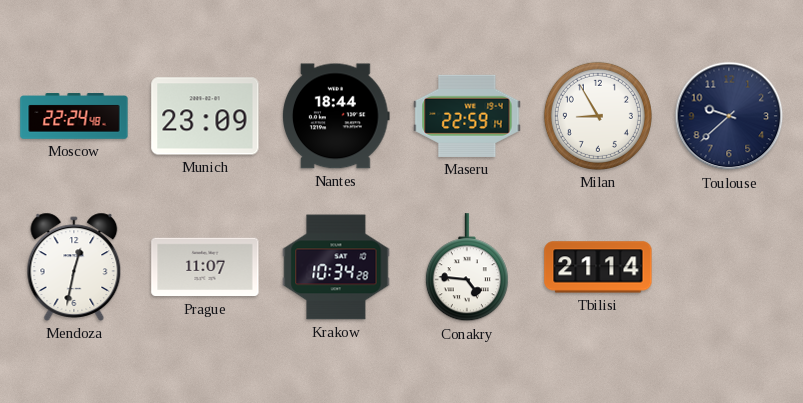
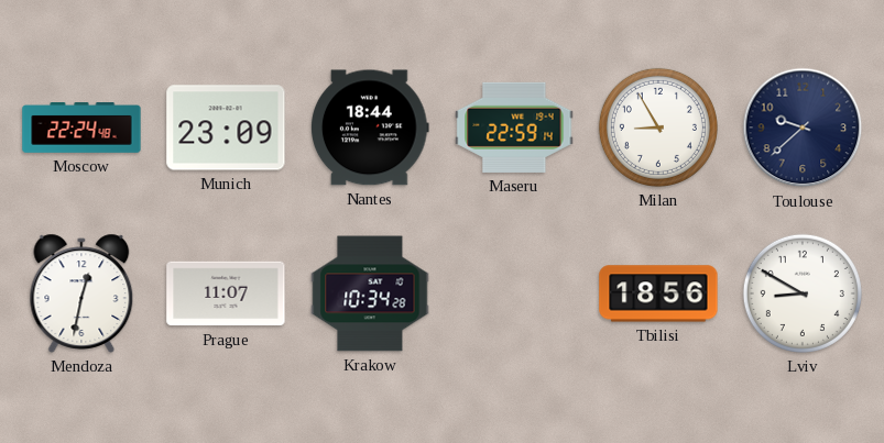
Conakry: 4:46 -> none (467, 268)
Tbilisi: 21:14 -> 18:56 (658, 294)
Lviv: none -> 8:50 (803, 294)
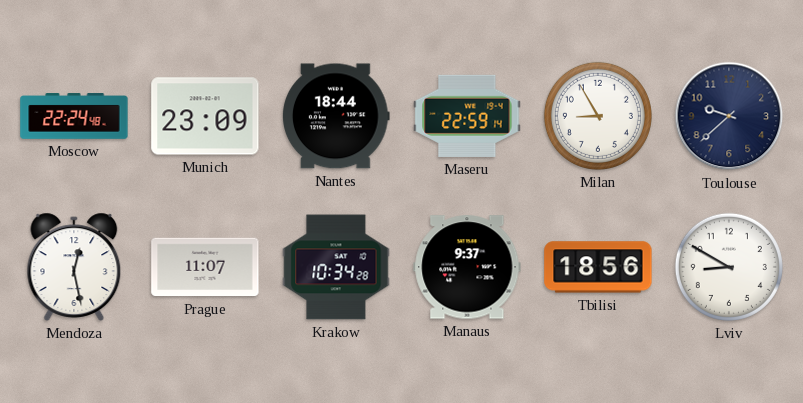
Mendoza: 12:32 -> 12:28 (74, 267)
Manaus: none -> 9:37 (467, 267)
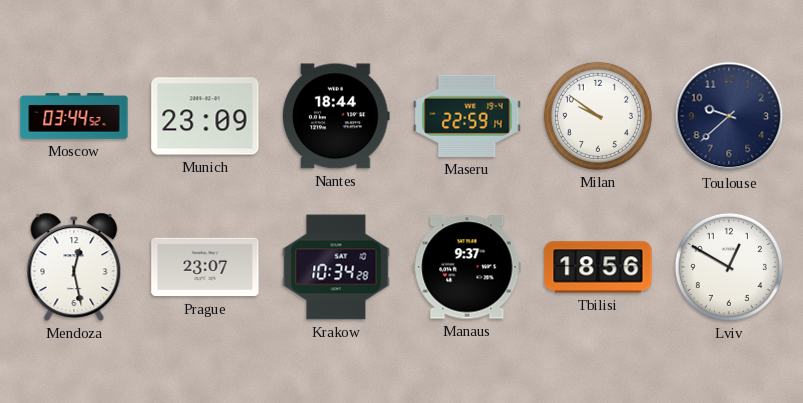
Moscow: 22:24 -> 03:44 (74, 116)
Milan: 8:55 -> 9:51 (598, 116)
Prague: 11:07 -> 23:07 (205, 267)
Lviv: 8:50 -> 12:50 (729, 267)
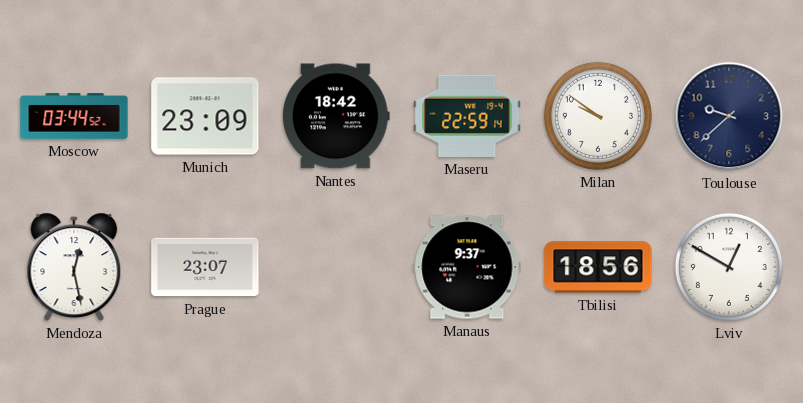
Nantes: 18:44 -> 18:42 (336, 116)
Krakow: 10:34 -> none (336, 267)
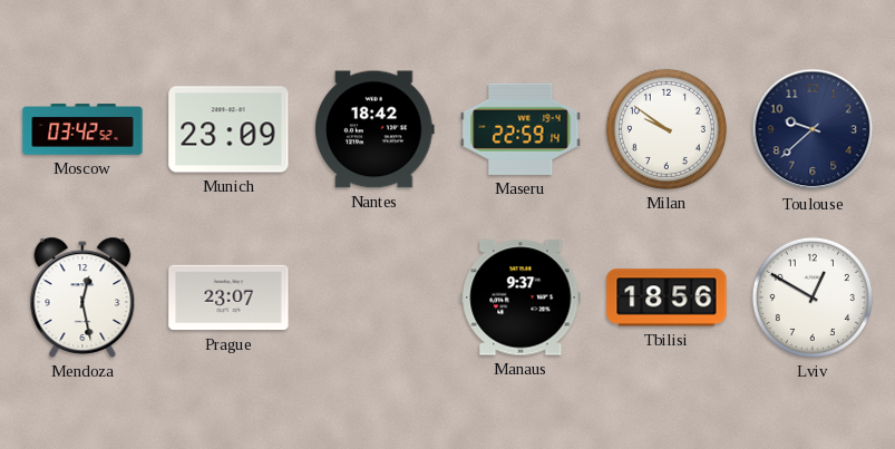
Moscow: 03:44 -> 03:42 (82, 129)
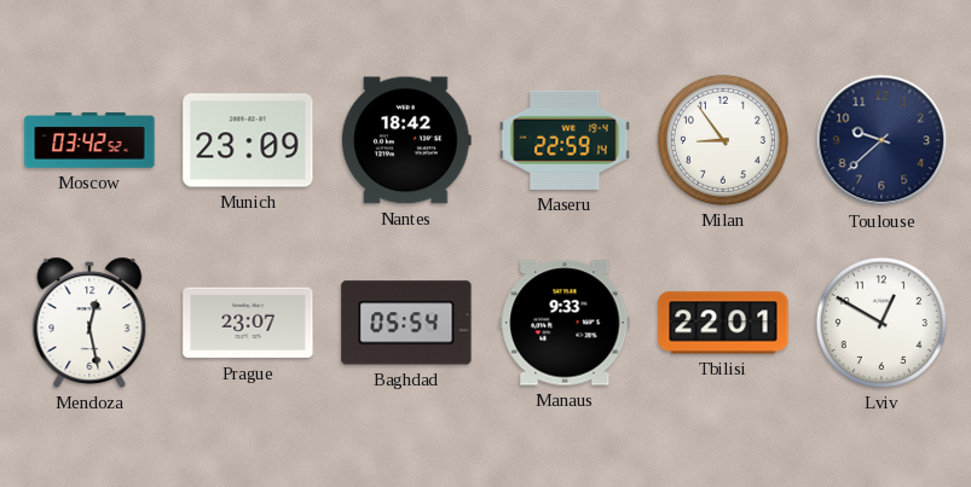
Milan: 9:51 -> 8:54 (723, 140)
Baghdad: none -> 05:54 (406, 323)
Manaus: 9:37 -> 9:33 (565, 323)
Tbilisi: 18:56 -> 22:01 (723, 323)
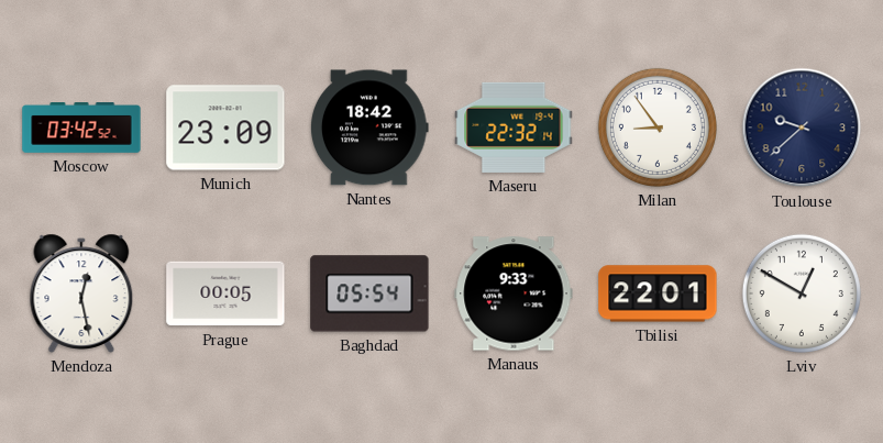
Maseru: 22:59 -> 22:32 (514, 128)
Prague: 23:07 -> 00:05 (225, 294)
